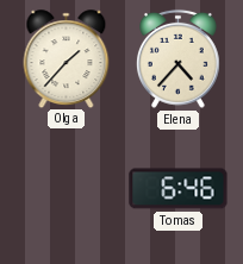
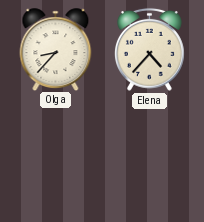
Olga: 1:37 -> 8:37 (56, 49)
Tomas: 6:46 -> none (179, 189)
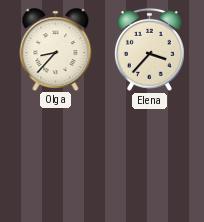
Elena: 4:37 -> 3:37 (149, 49)
